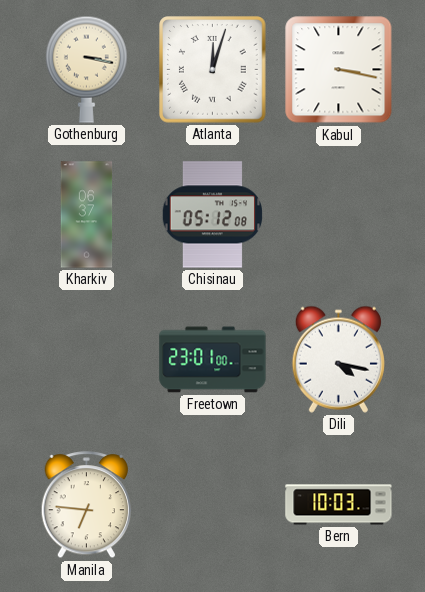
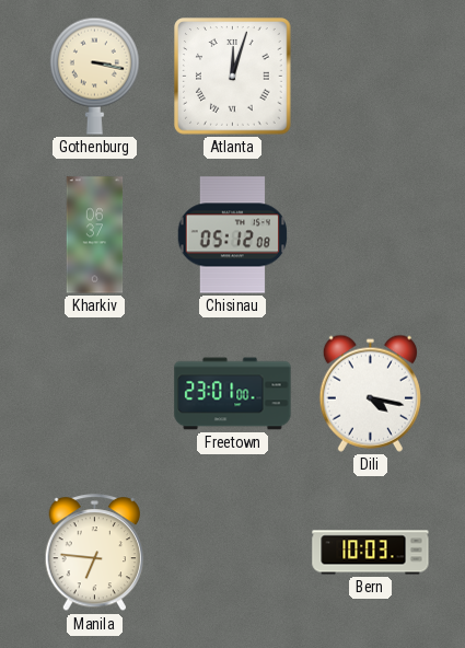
Kabul: 3:17 -> none (339, 70)
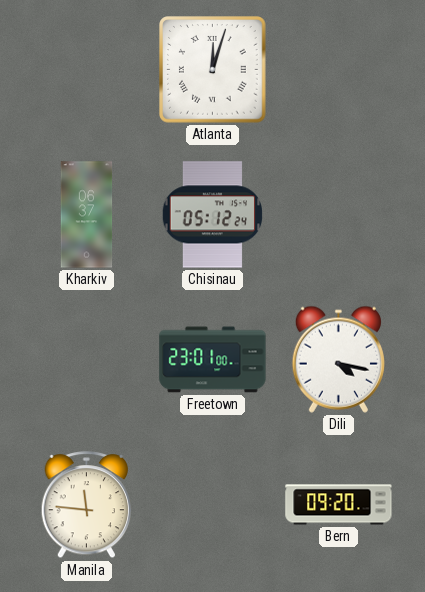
Gothenburg: 3:17 -> none (94, 76)
Chisinau: 05:12:08 -> 05:12:24 (212, 215)
Manila: 6:46 -> 11:46 (87, 505)
Bern: 10:03 -> 09:20 (339, 505)
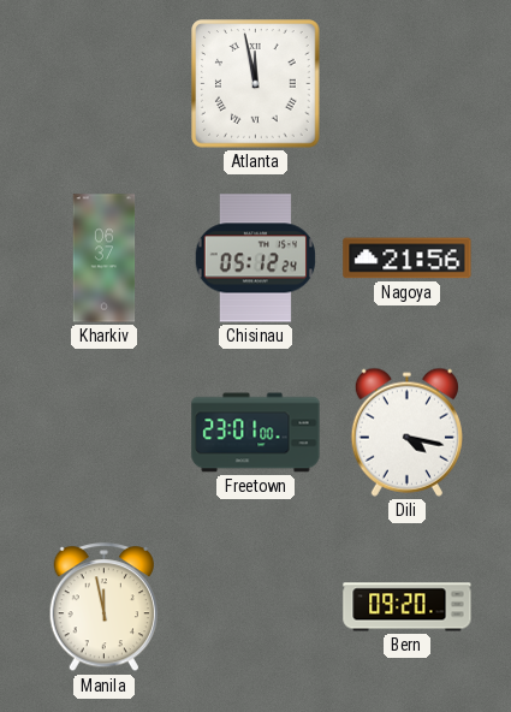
Atlanta: 12:03 -> 11:58 (256, 84)
Nagoya: none -> 21:56 (408, 259)
Manila: 11:46 -> 11:58 (105, 607)
